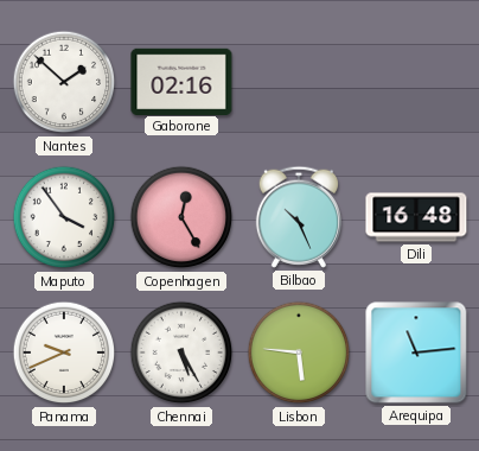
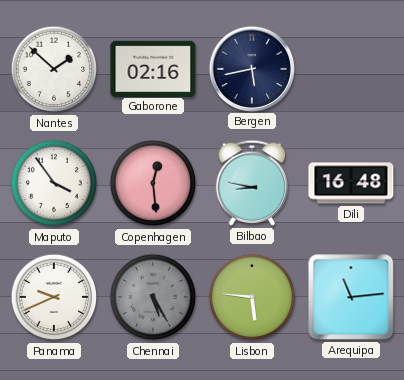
Bergen: none -> 5:43 (251, 68)
Copenhagen: 12:25 -> 12:29 (153, 183)
Bilbao: 10:26 -> 8:47 (252, 183)
Chennai dial: white -> grey (153, 297)
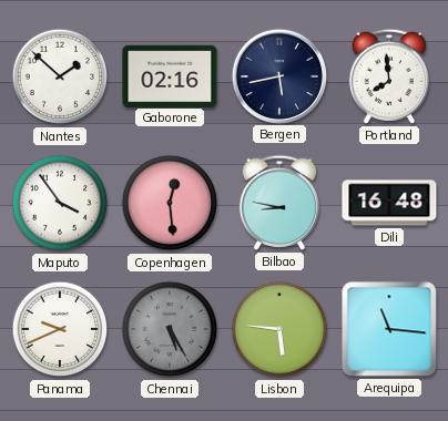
Portland: none -> 7:59 (389, 76)
Arequipa: 11:14 -> 11:16 (389, 329)
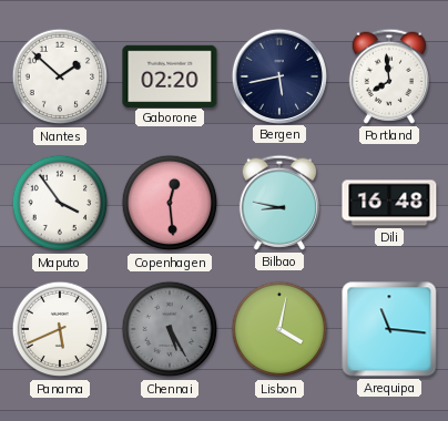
Gaborone: 02:16 -> 02:20 (170, 75)
Panama: 9:41 -> 5:41 (60, 329)
Lisbon: 5:46 -> 4:02 (279, 329)
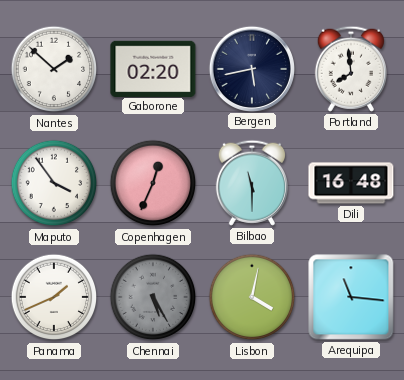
Copenhagen: 12:29 -> 12:34 (153, 183)
Bilbao: 8:47 -> 11:30 (252, 183)
Panama: 5:41 -> 1:41 (54, 297)
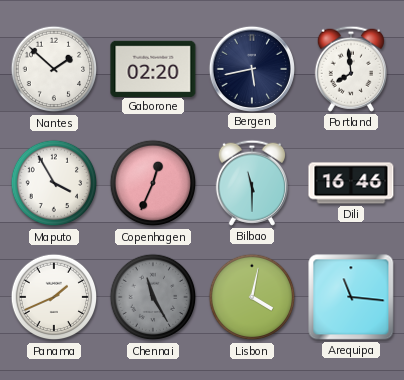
Maputo: 3:54 -> 3:55 (54, 183)
Dili: 16:48 -> 16:46 (351, 183)
Chennai: 5:25 -> 11:25 (153, 297)
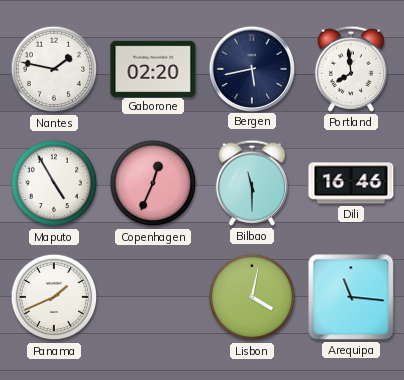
Nantes: 1:52 -> 1:47 (54, 69)
Maputo: 3:55 -> 4:55 (54, 183)
Chennai: 11:25 -> none (153, 297)
